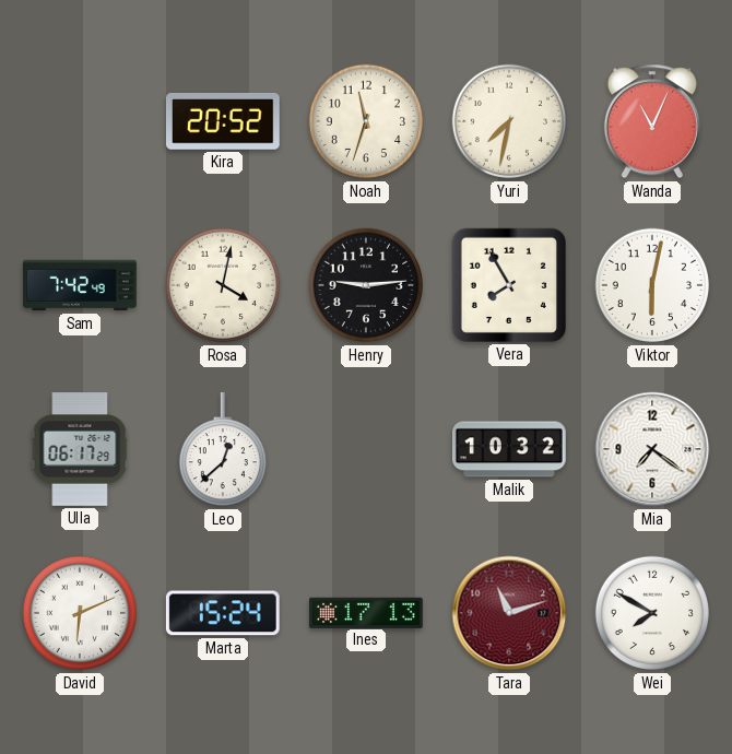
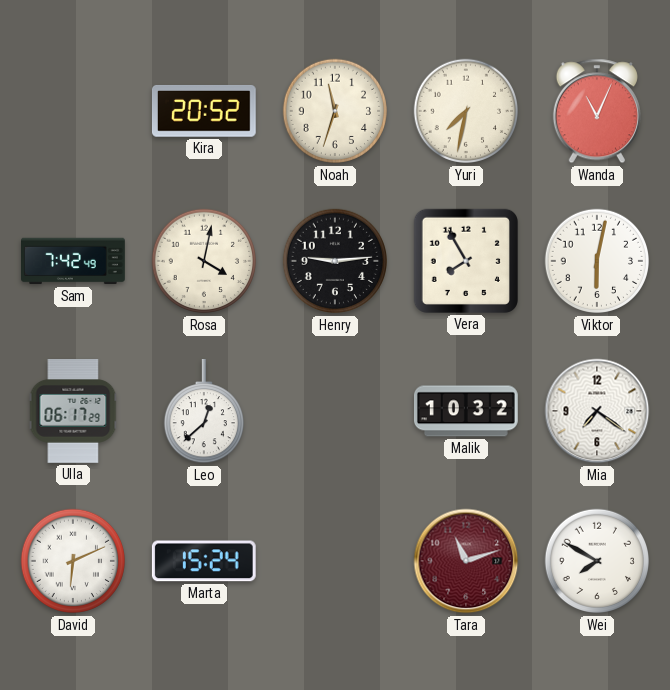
Ines: 17:13 -> none (367, 612)
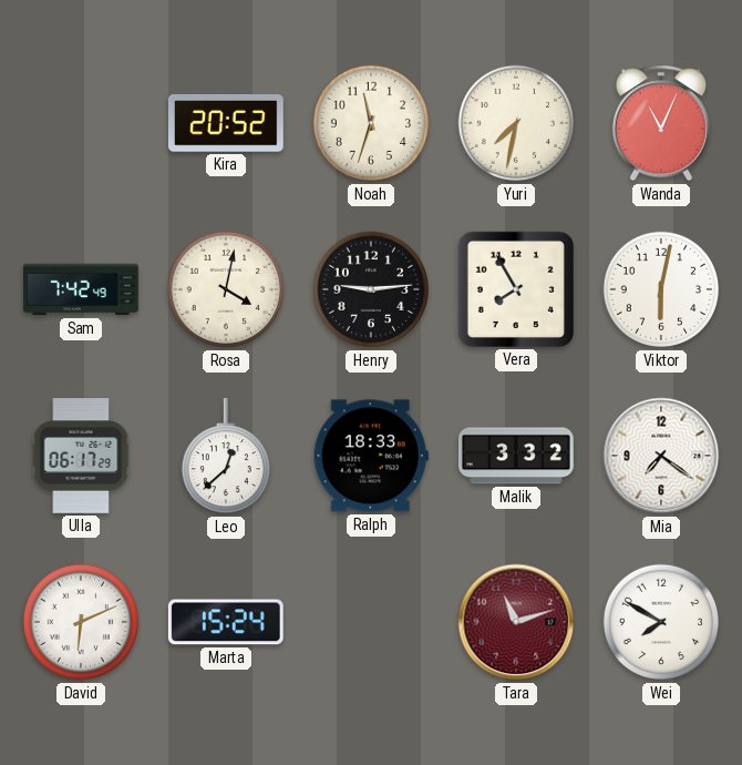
Ralph: none -> 18:33 (371, 456)
Malik: 10:32 -> 3:32 (517, 456)
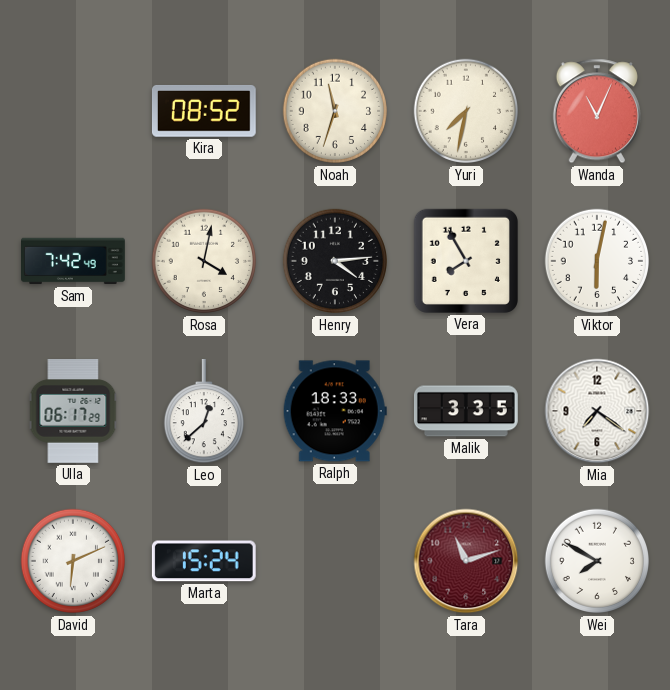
Kira: 20:52 -> 08:52 (204, 111)
Henry: 9:14 -> 4:14 (335, 261)
Malik: 3:32 -> 3:35 (467, 411)
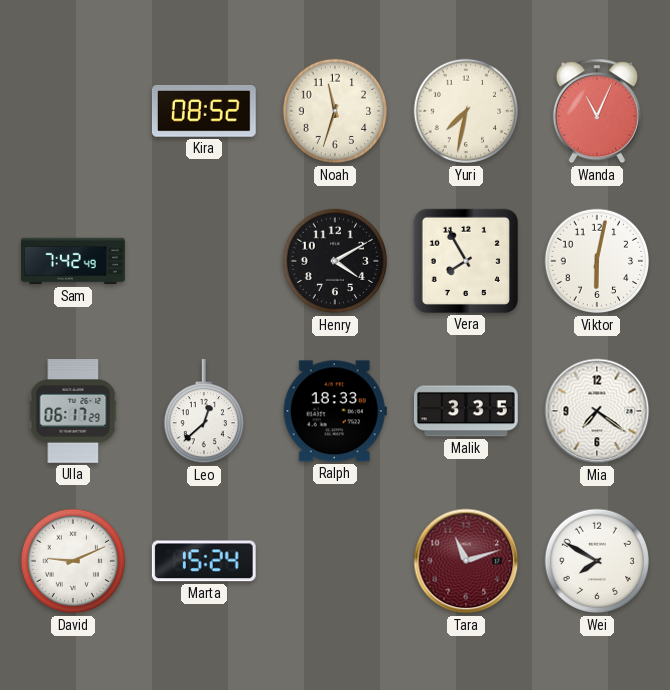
Rosa: 4:02 -> none (204, 261)
Henry: 4:14 -> 4:10 (335, 261)
David: 6:11 -> 9:11 (73, 561)
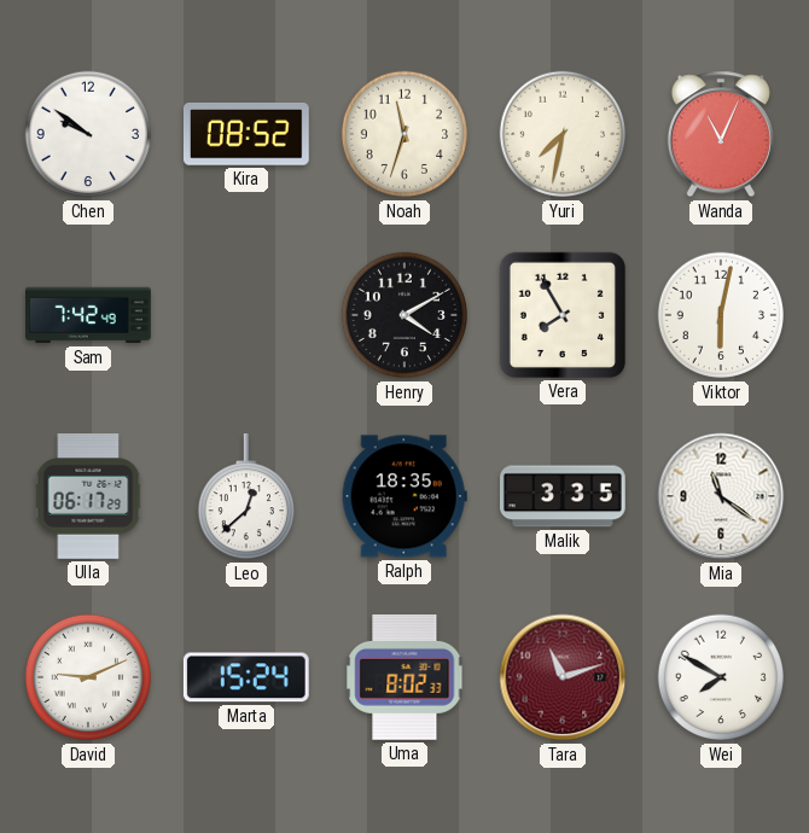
Chen: none -> 9:51 (88, 134)
Ralph: 18:33 -> 18:35 (405, 496)
Mia: 7:21 -> 11:21 (721, 496)
Uma: none -> 8:02 (405, 677)
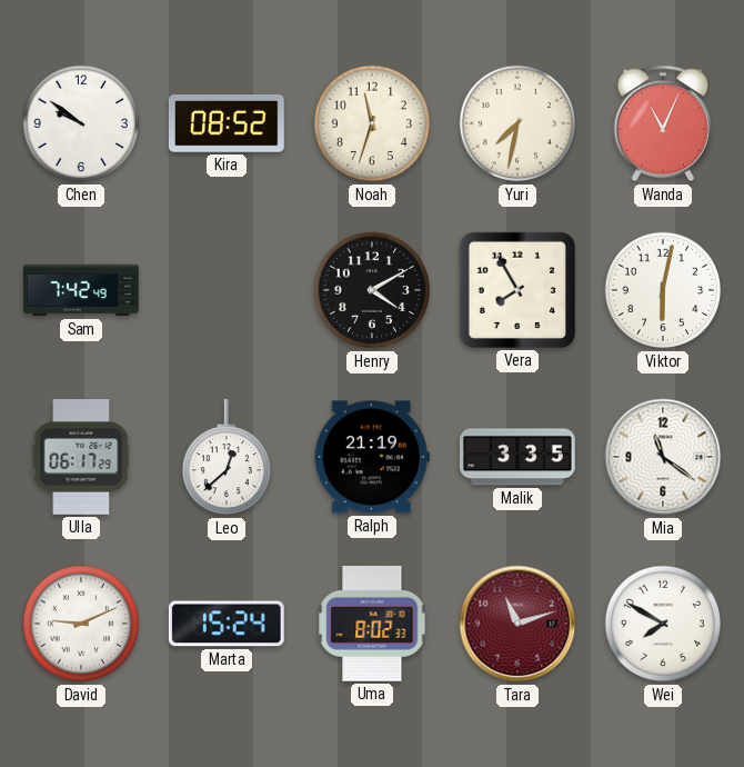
Ralph: 18:35 -> 21:19 (372, 457)
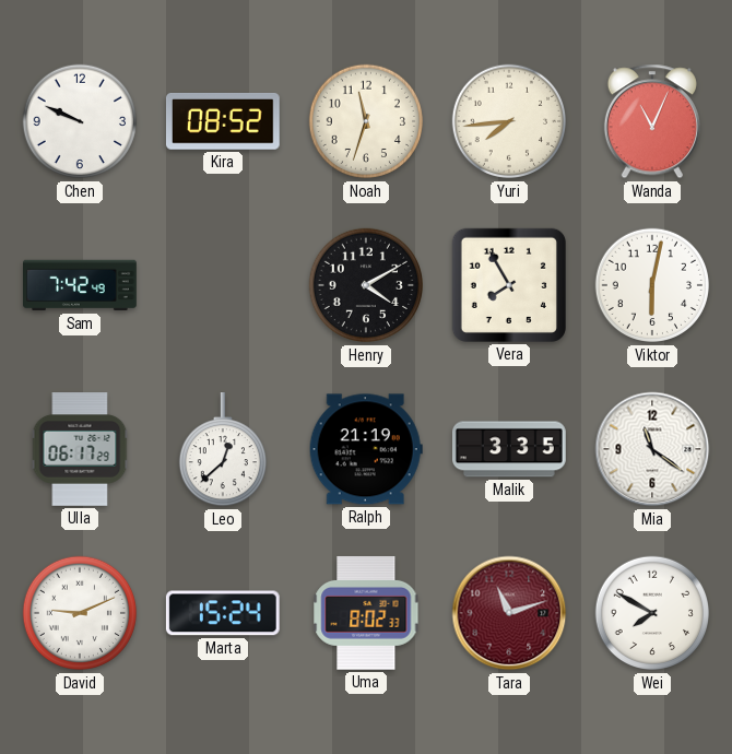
Chen: 9:51 -> 9:49 (80, 121)
Yuri: 7:32 -> 7:44 (509, 121)
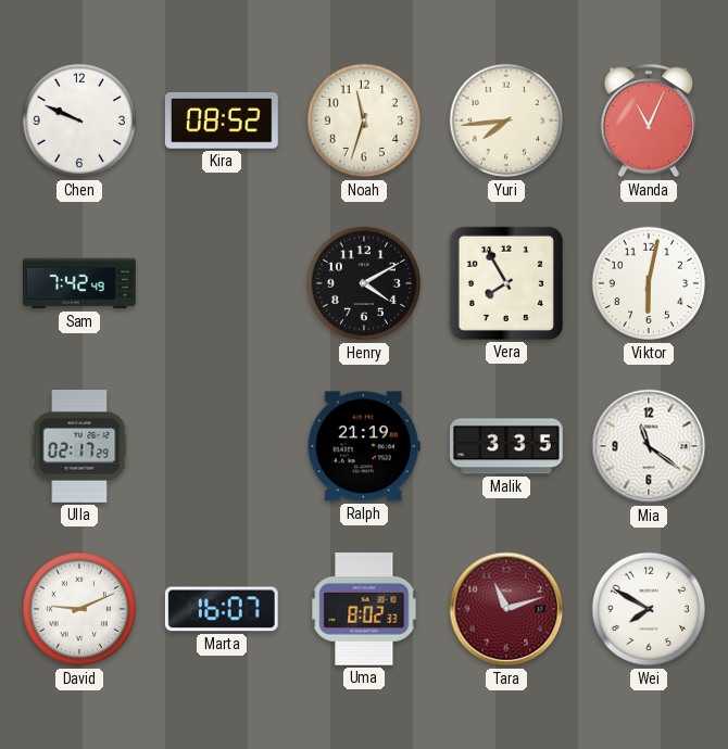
Ulla: 06:17 -> 02:17 (79, 447)
Leo: 12:38 -> none (222, 450)
Marta: 15:24 -> 16:07 (222, 609)
